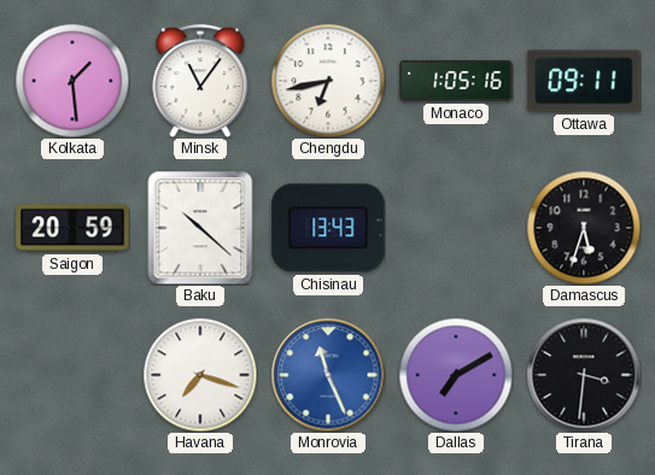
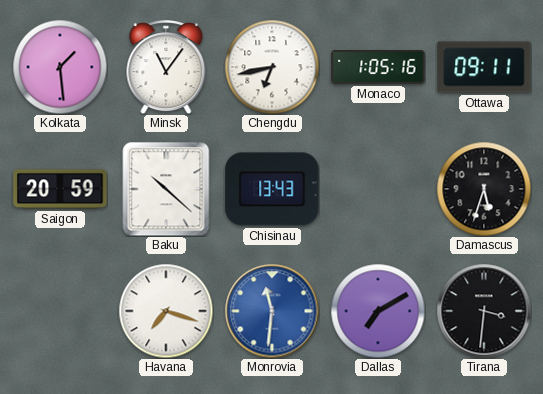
Monrovia: 11:26 -> 11:31 (272, 311)
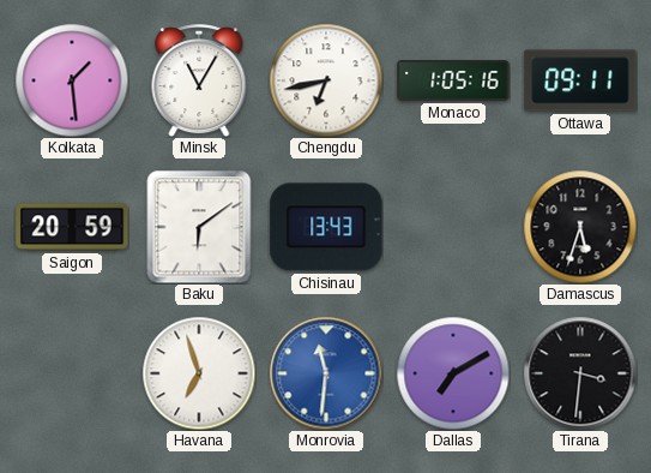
Minsk: 11:06 -> 11:05 (199, 80)
Baku: 10:22 -> 6:09 (199, 227)
Havana: 7:18 -> 6:57 (199, 373)
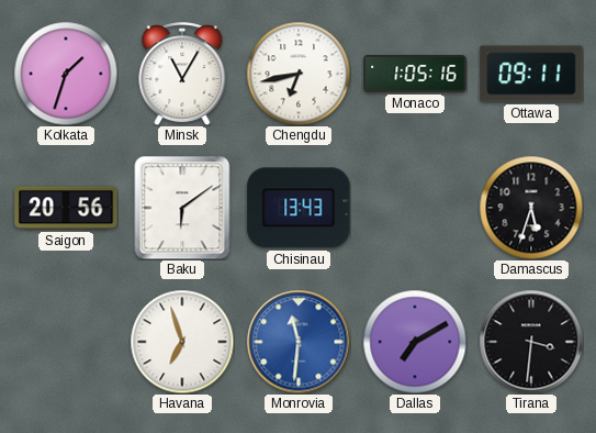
Kolkata: 1:29 -> 1:33 (66, 74)
Saigon: 20:59 -> 20:56 (66, 208)
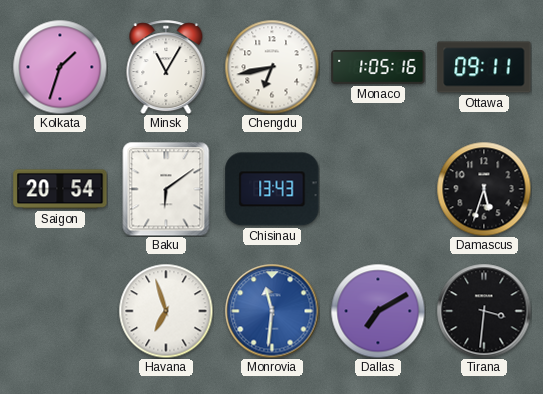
Saigon: 20:56 -> 20:54 (60, 189)
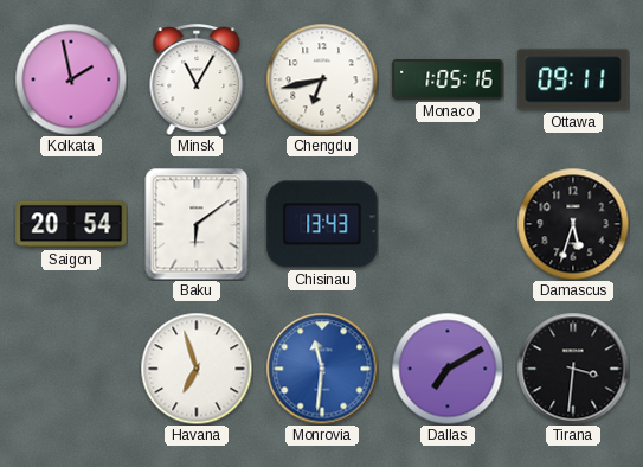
Kolkata: 1:33 -> 1:58 (71, 79)
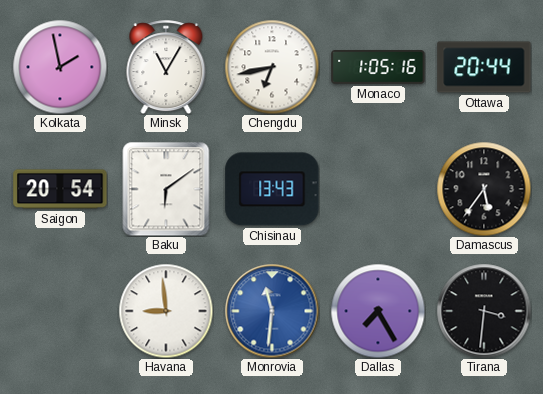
Ottawa: 09:11 -> 20:44 (484, 67)
Damascus: 5:33 -> 5:36 (484, 189)
Havana: 6:57 -> 8:59 (166, 311)
Dallas: 7:10 -> 7:25 (378, 311)
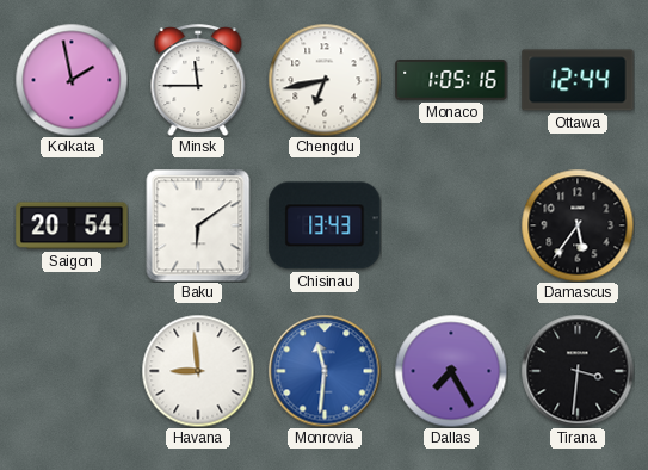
Minsk: 11:05 -> 11:45 (198, 80)
Ottawa: 20:44 -> 12:44 (578, 80)
